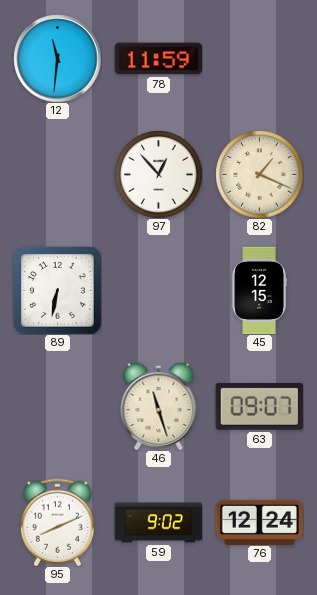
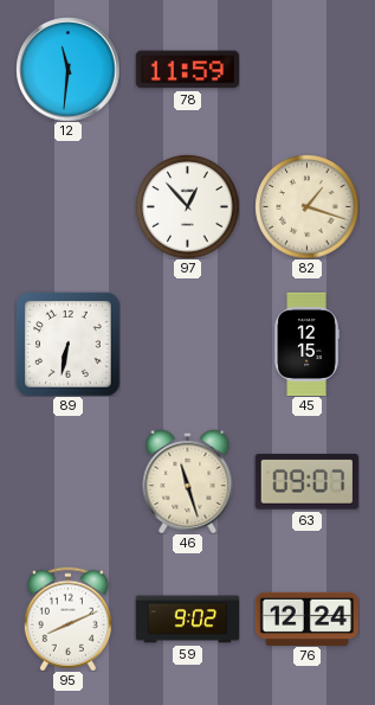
82: 1:19 -> 1:18 (306, 206)
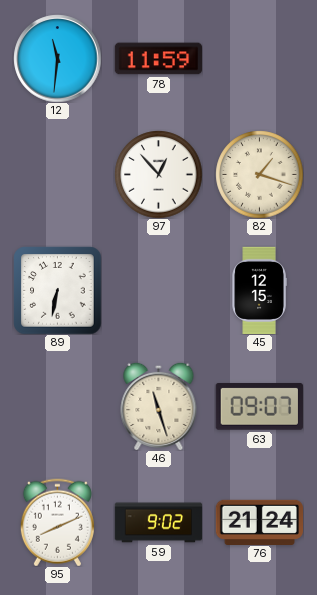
76: 12:24 -> 21:24 (259, 522)
